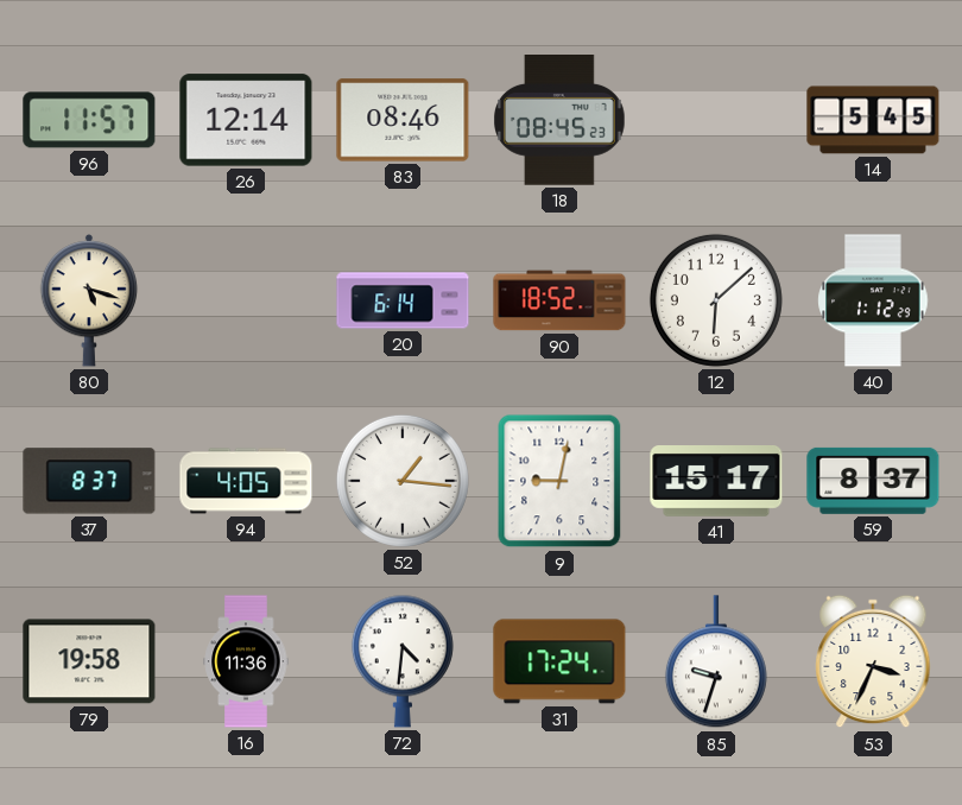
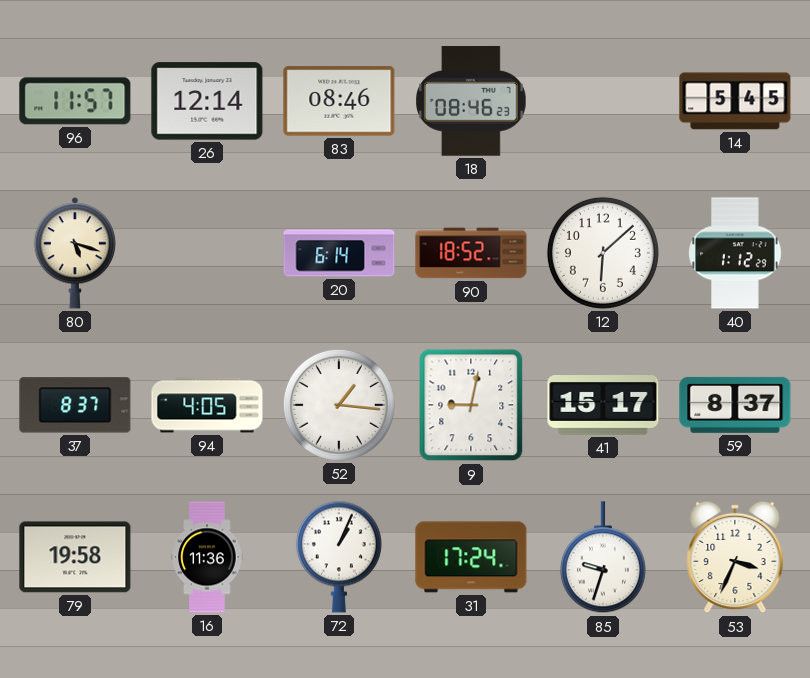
18: 08:45 -> 08:46 (472, 102)
72: 4:31 -> 1:04 (339, 557)
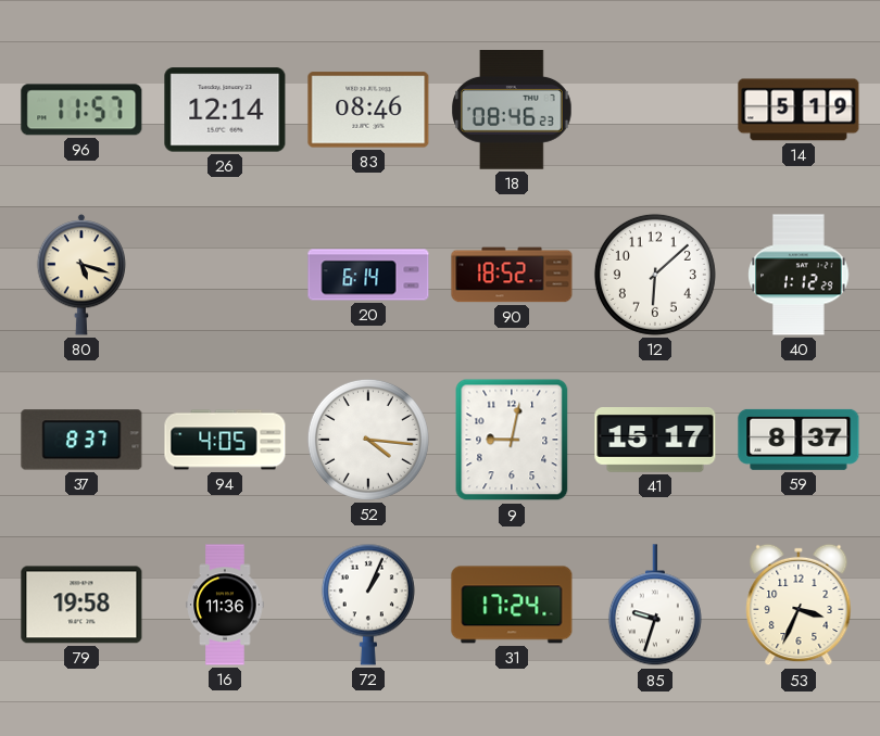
14: 5:45 -> 5:19 (799, 110)
52: 1:16 -> 4:16 (368, 440)
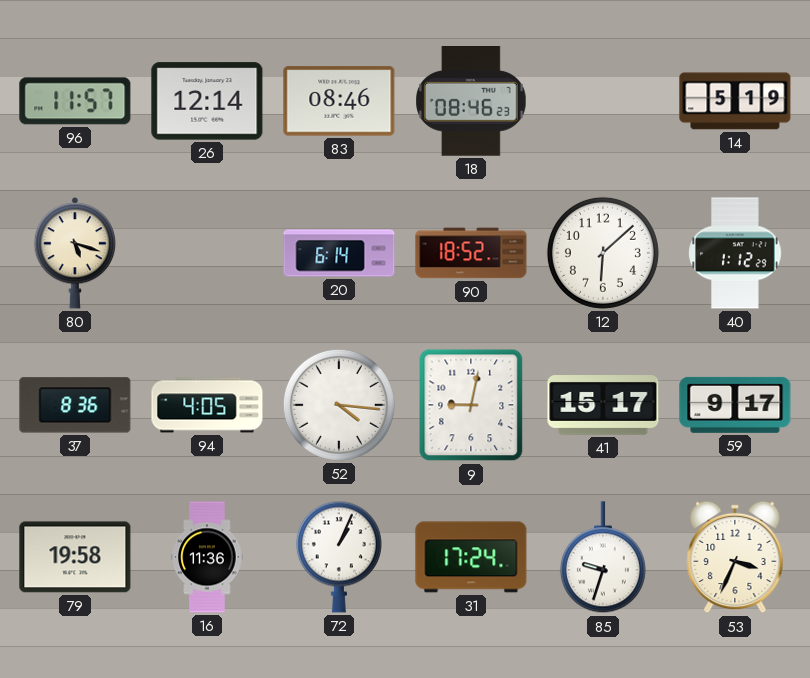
37: 8:37 -> 8:36 (75, 405)
59: 8:37 -> 9:17 (735, 405)
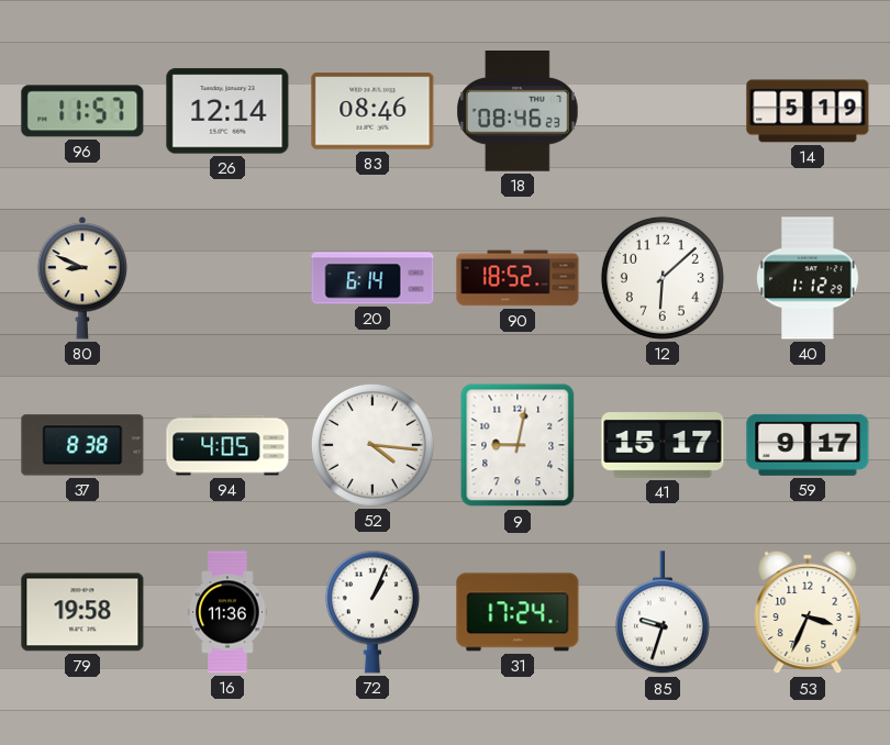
80: 5:18 -> 8:49 (82, 278)
37: 8:36 -> 8:38 (82, 445)
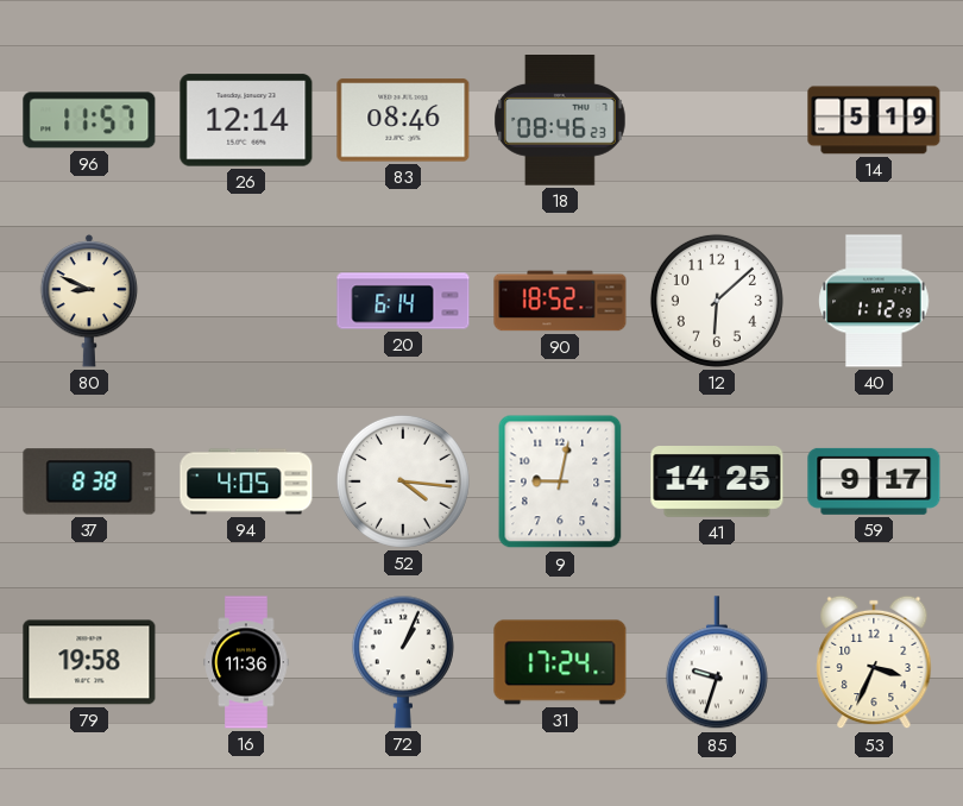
41: 15:17 -> 14:25 (717, 483)
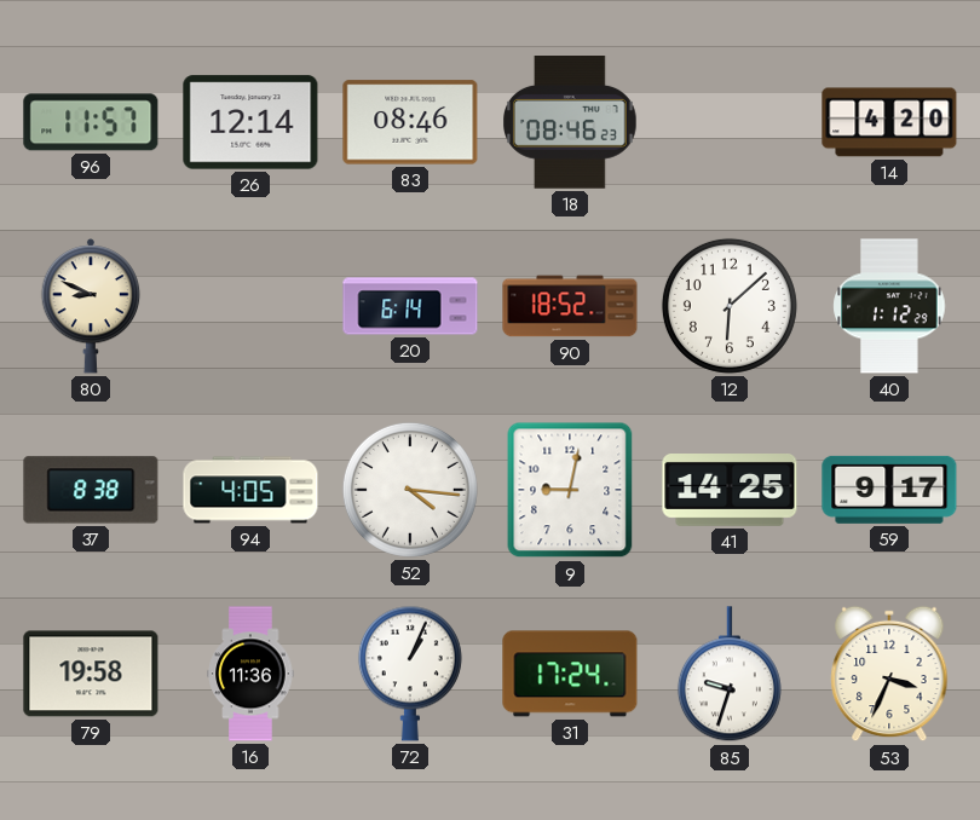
14: 5:19 -> 4:20 (889, 122)
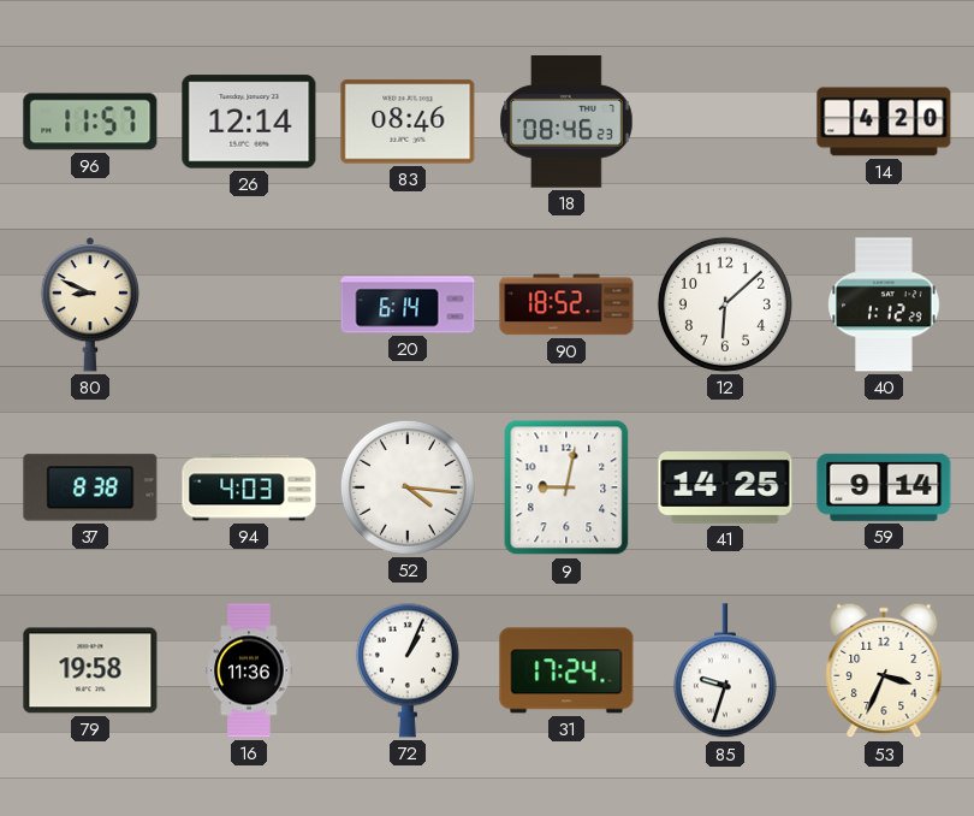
94: 4:05 -> 4:03 (249, 487)
59: 9:17 -> 9:14 (884, 487)
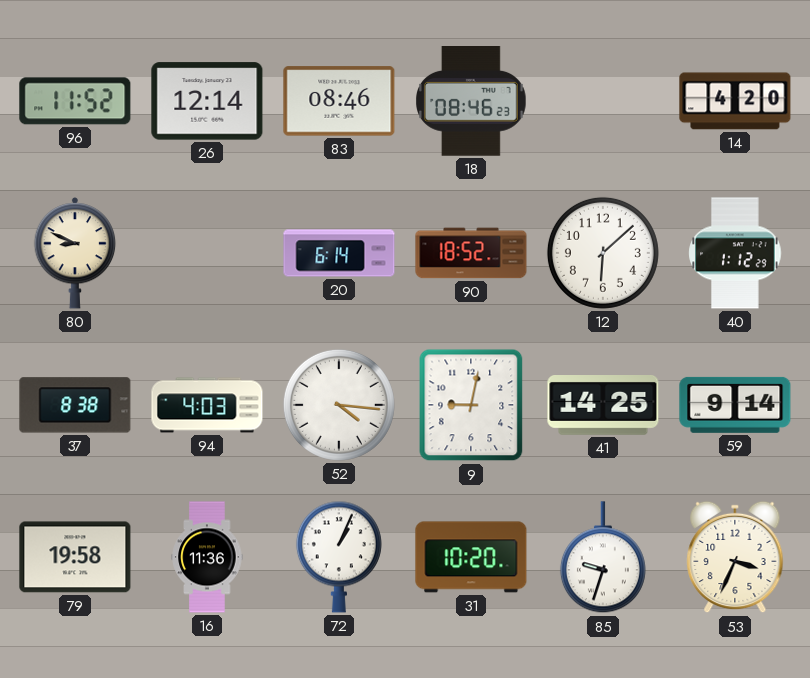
96: 11:57 -> 11:52 (75, 101)
31: 17:24 -> 10:20 (471, 557)
